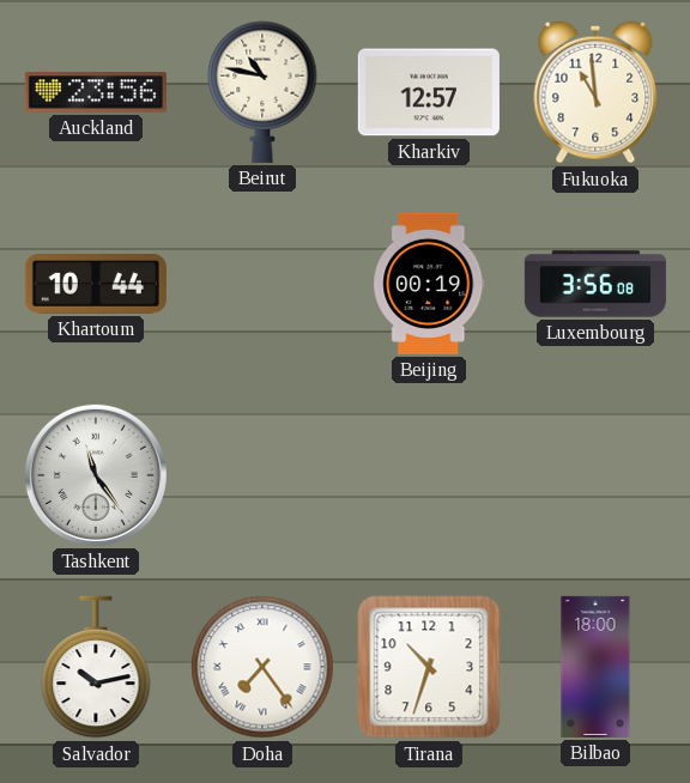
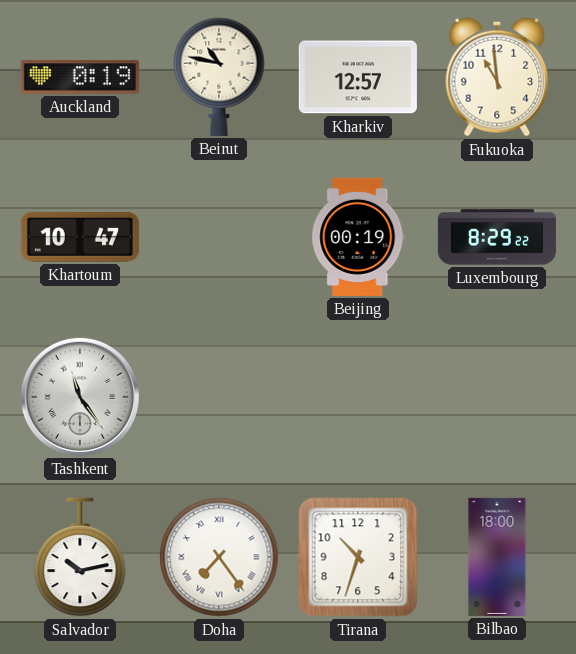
Auckland: 23:56 -> 0:19 (80, 77)
Khartoum: 10:44 -> 10:47 (80, 238)
Luxembourg: 3:56 -> 8:29 (497, 237)
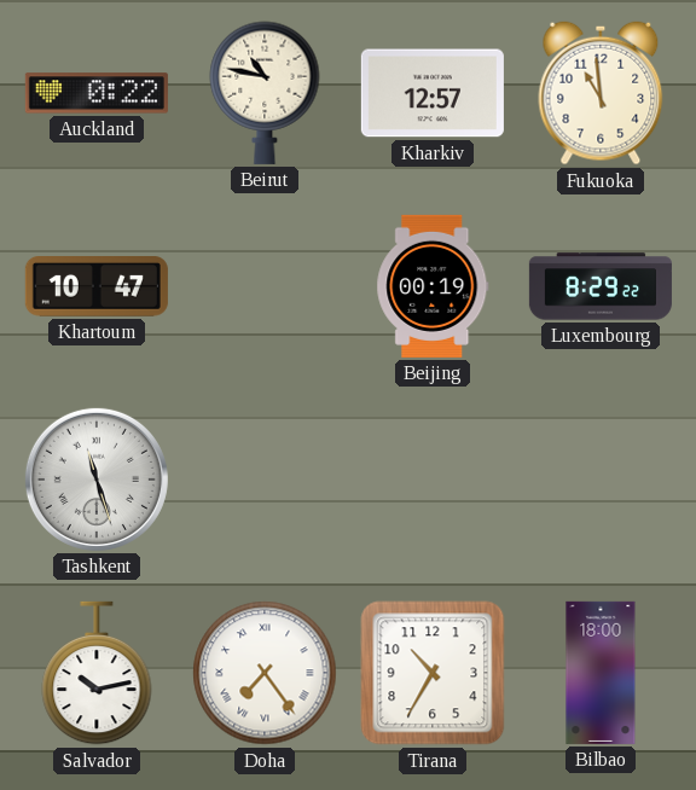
Auckland: 0:19 -> 0:22 (97, 93)
Tashkent: 11:24 -> 11:27 (97, 480)
Tirana: 10:33 -> 10:35 (433, 673)
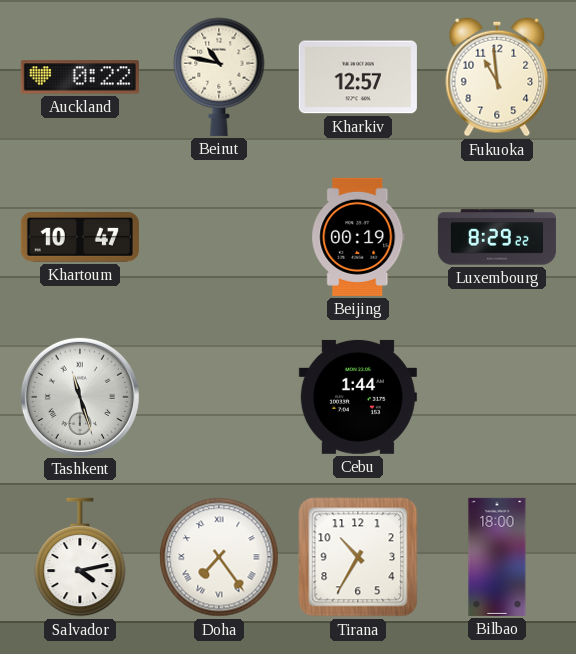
Cebu: none -> 1:44 (358, 397)
Salvador: 10:13 -> 4:13 (80, 557)
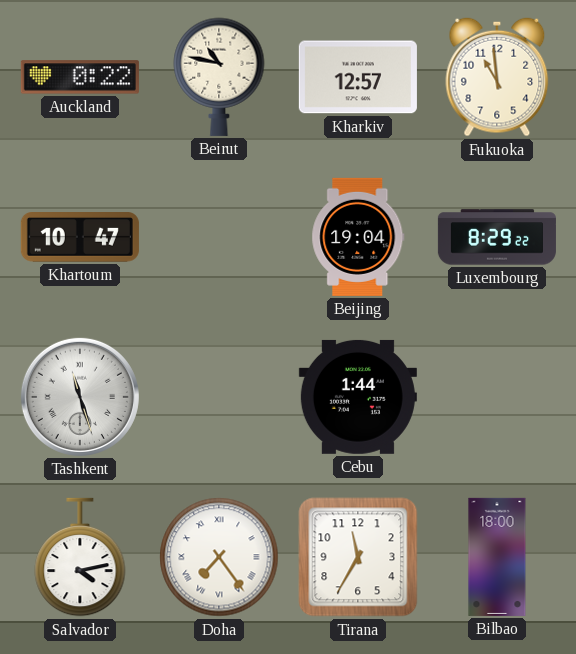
Beijing: 00:19 -> 19:04 (358, 237)
Tirana: 10:35 -> 11:35 (358, 557)
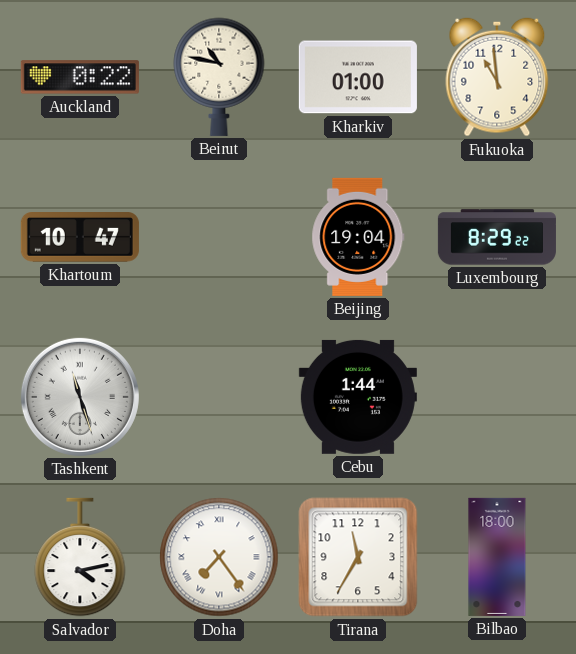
Kharkiv: 12:57 -> 01:00 (358, 77)
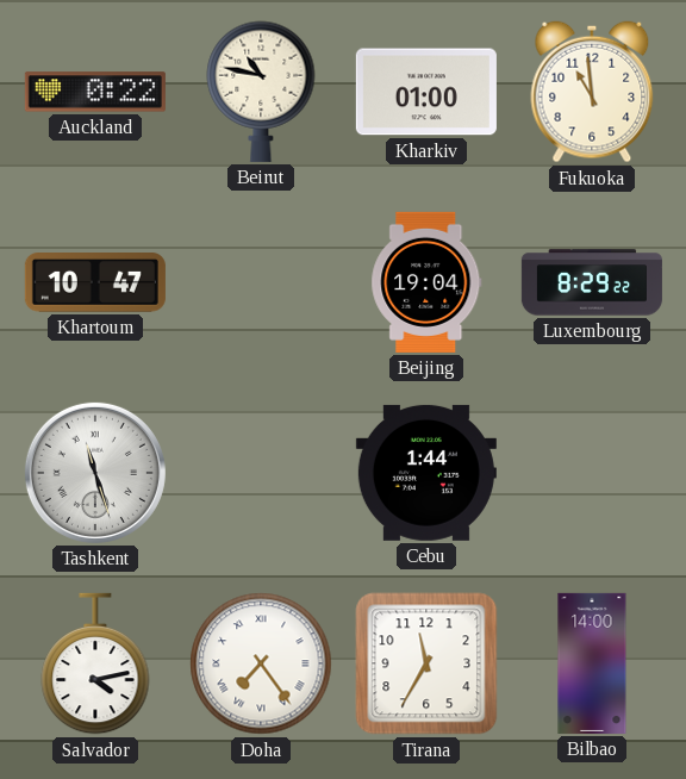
Bilbao: 18:00 -> 14:00 (592, 663)
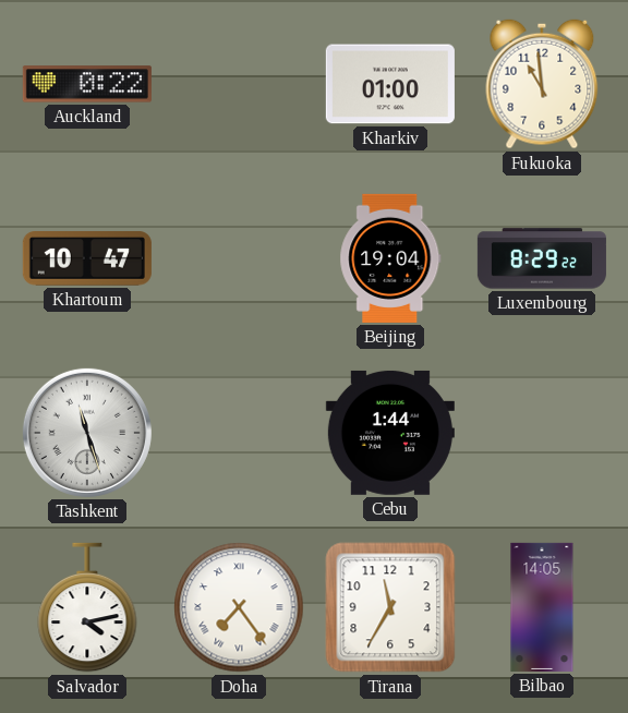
Beirut: 10:47 -> none (261, 92)
Bilbao: 14:00 -> 14:05 (542, 607)
